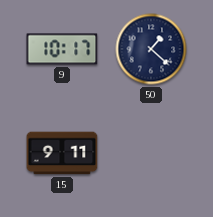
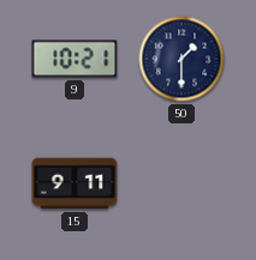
9: 10:17 -> 10:21 (75, 59)
50: 1:22 -> 1:30 (181, 59)
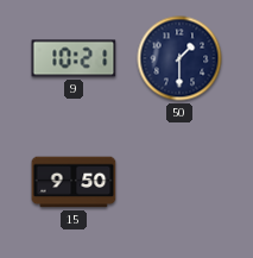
15: 9:11 -> 9:50 (74, 182)
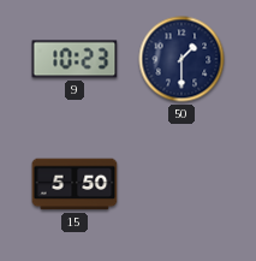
9: 10:21 -> 10:23 (75, 59)
15: 9:50 -> 5:50 (75, 184)
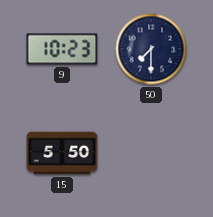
50: 1:30 -> 7:30 (151, 49)
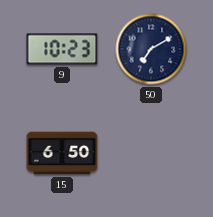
50: 7:30 -> 7:10 (151, 49)
15: 5:50 -> 6:50 (62, 153)
